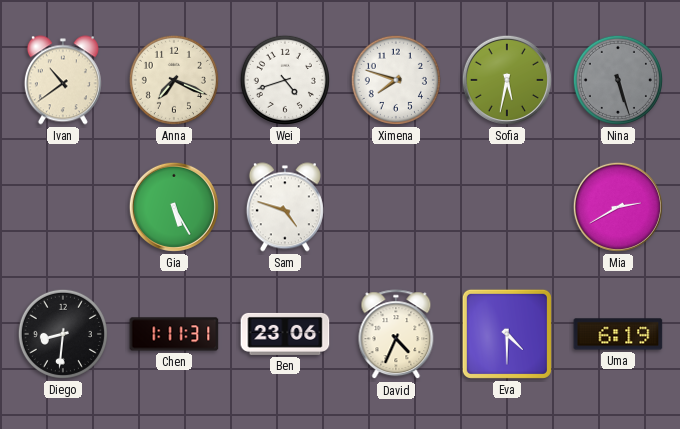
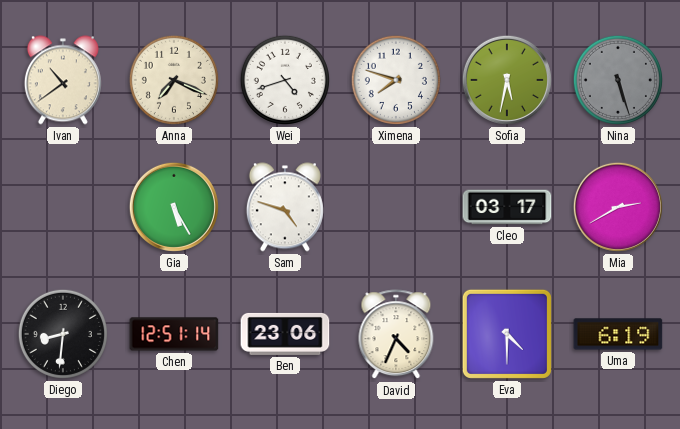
Cleo: none -> 03:17 (507, 207)
Chen: 1:11 -> 12:51 (174, 334)
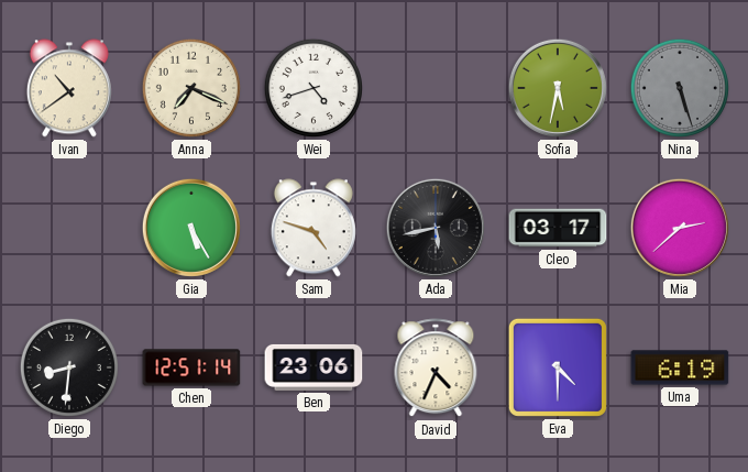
Ximena: 7:48 -> none (396, 80)
Ada: none -> 5:43 (436, 228)
Mia: 2:40 -> 2:38 (680, 228)
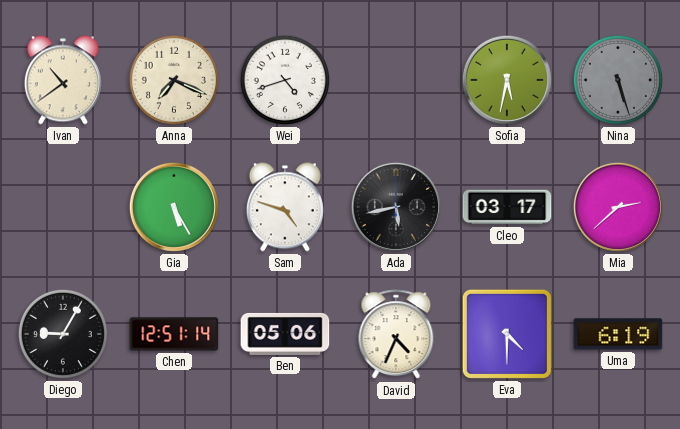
Diego: 8:31 -> 9:05 (63, 334)
Ben: 23:06 -> 05:06 (285, 334)
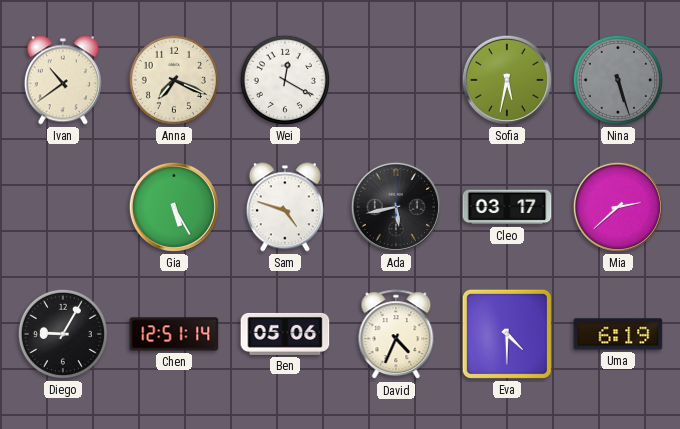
Wei: 4:42 -> 12:20 (285, 80)
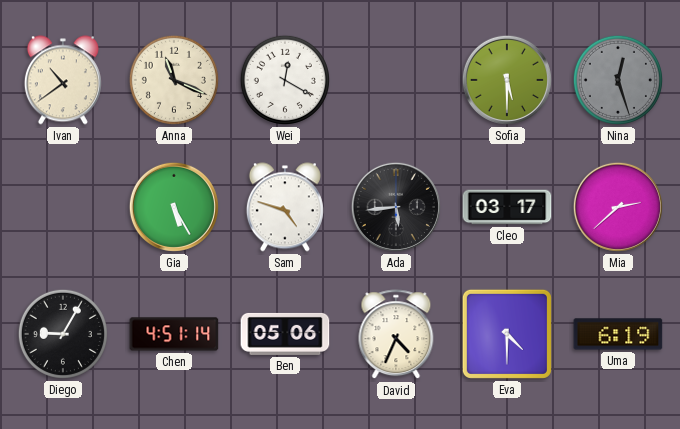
Anna: 7:19 -> 11:19 (174, 80)
Sofia: 5:32 -> 5:30 (507, 80)
Nina: 5:27 -> 12:27 (618, 80)
Ada: 5:43 -> 5:44 (396, 207)
Chen: 12:51 -> 4:51 (174, 334)
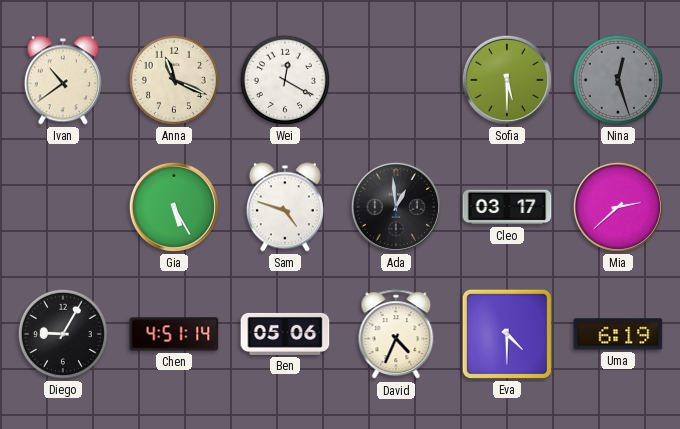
Ada: 5:44 -> 12:59 (396, 207)
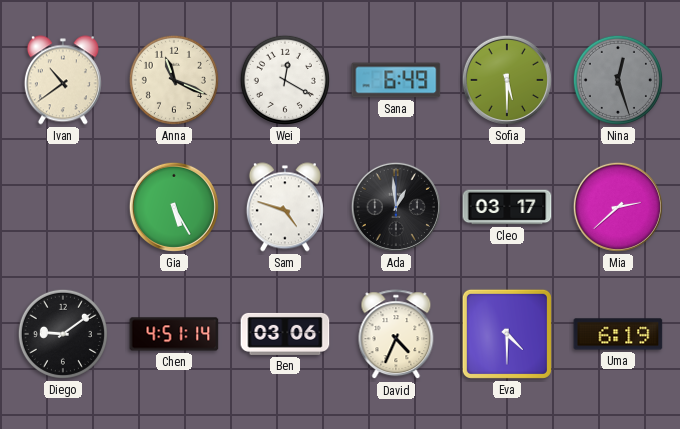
Sana: none -> 6:49 (396, 80)
Diego: 9:05 -> 9:09 (63, 334)
Ben: 05:06 -> 03:06 (285, 334)
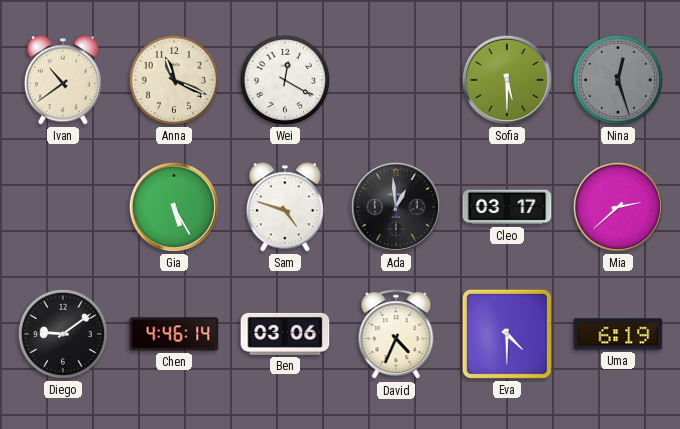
Sana: 6:49 -> none (396, 80)
Chen: 4:51 -> 4:46 (174, 334)
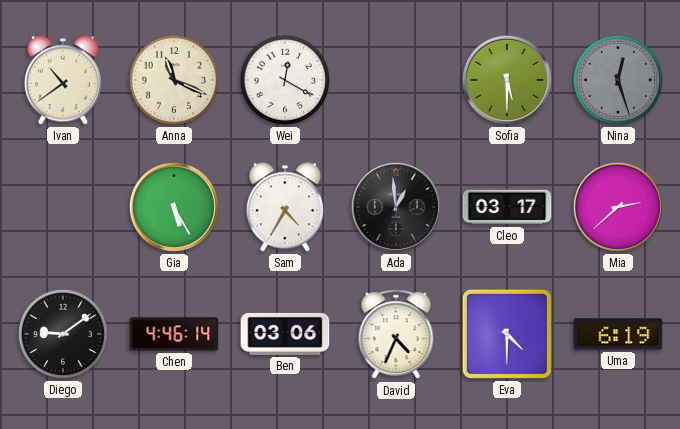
Sam: 4:48 -> 4:35 (285, 207)
